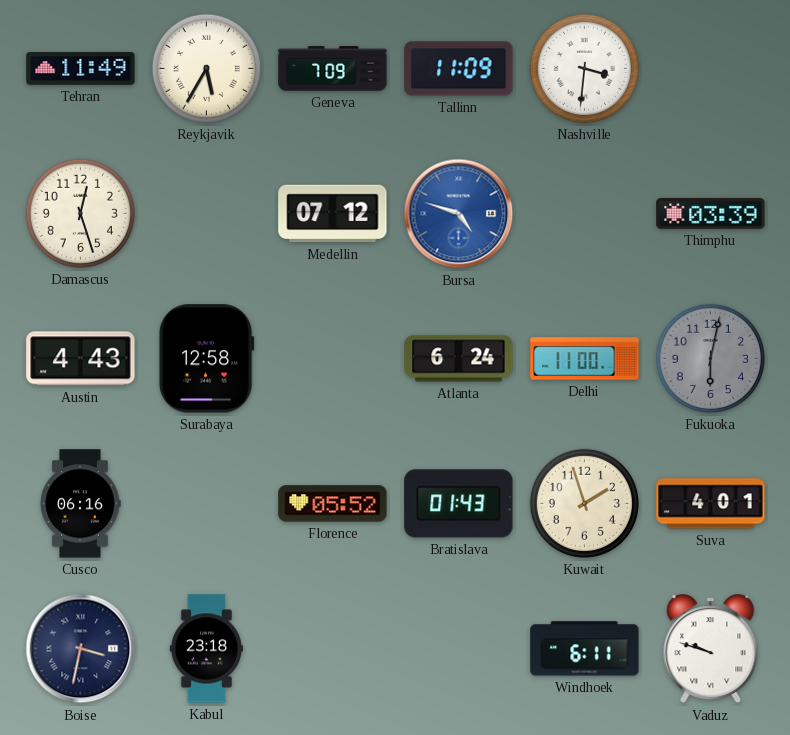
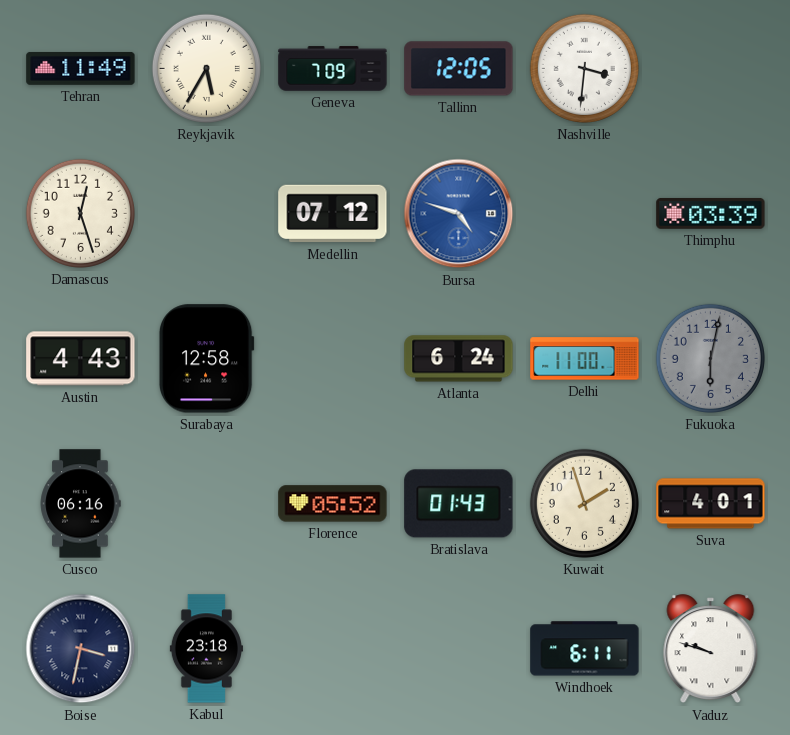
Tallinn: 11:09 -> 12:05 (459, 69)
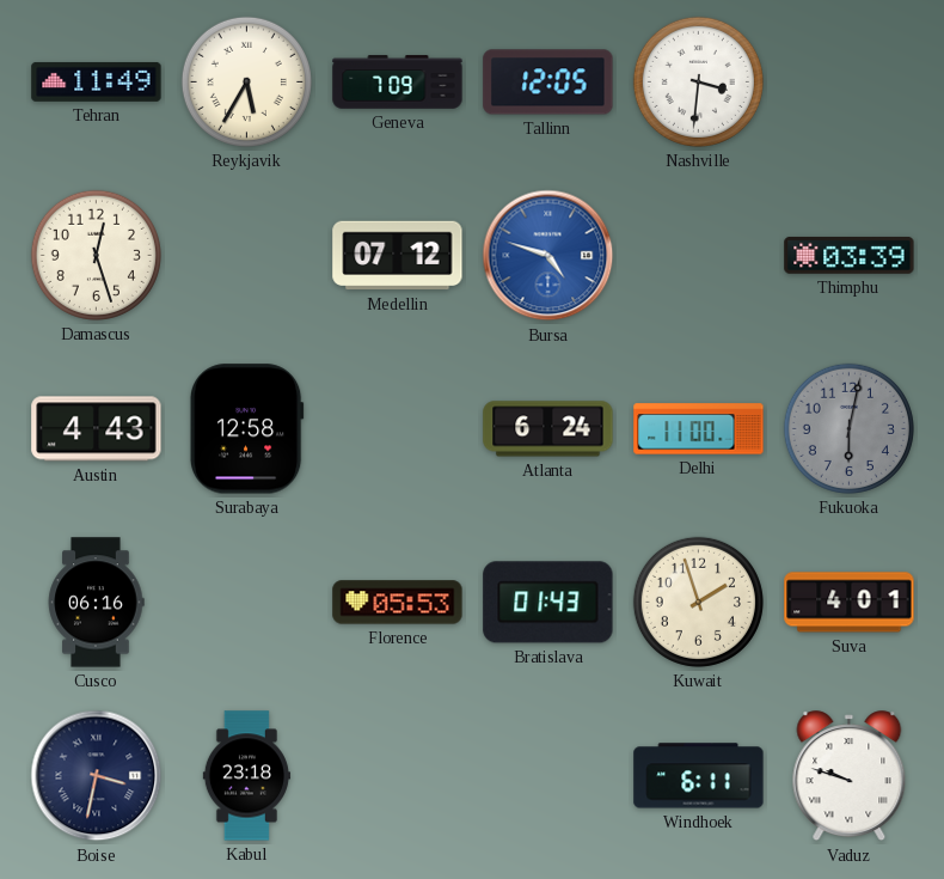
Florence: 05:52 -> 05:53 (398, 603)
